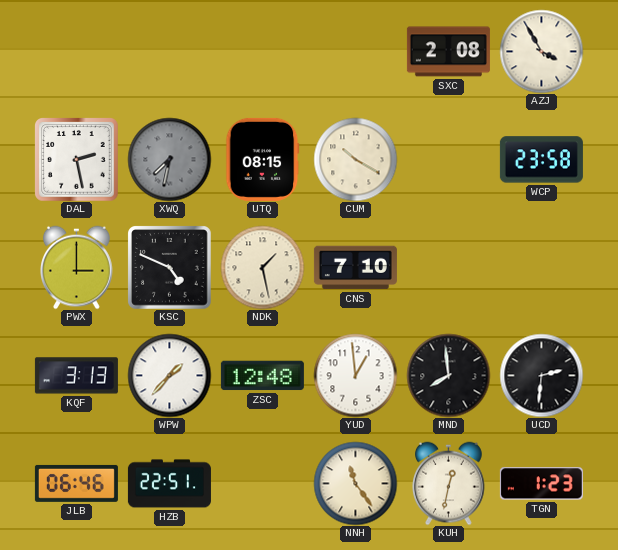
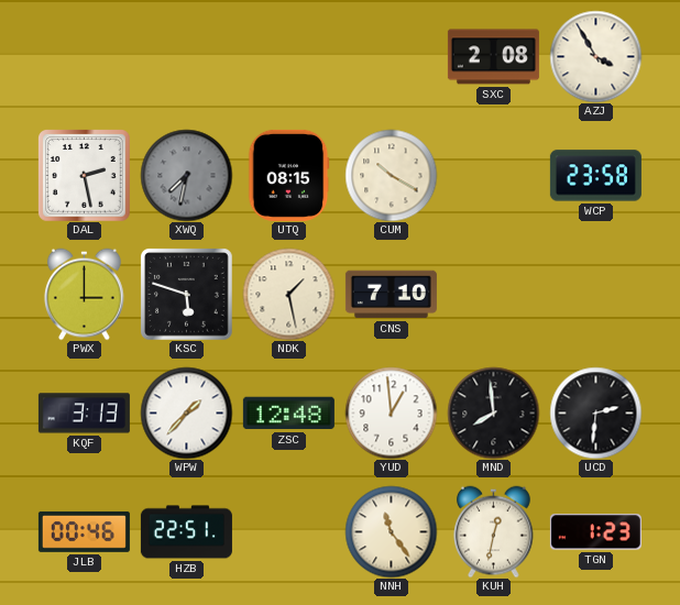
KSC: 4:49 -> 5:48 (186, 294)
JLB: 06:46 -> 00:46 (84, 531)
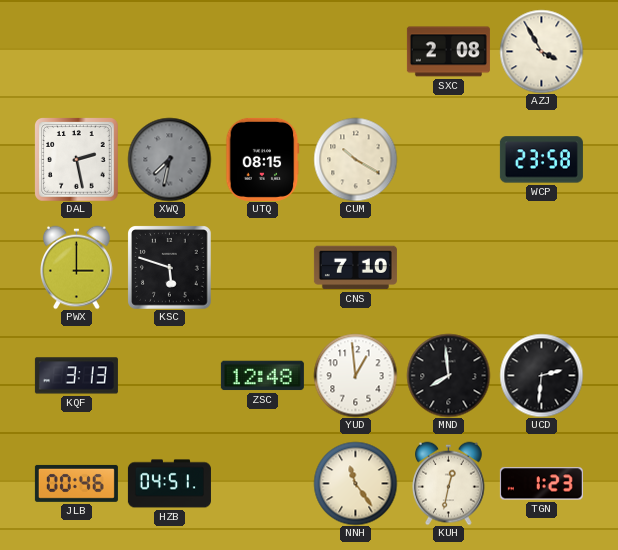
NDK: 1:28 -> none (288, 294)
WPW: 1:37 -> none (186, 413)
HZB: 22:51 -> 04:51 (169, 484)
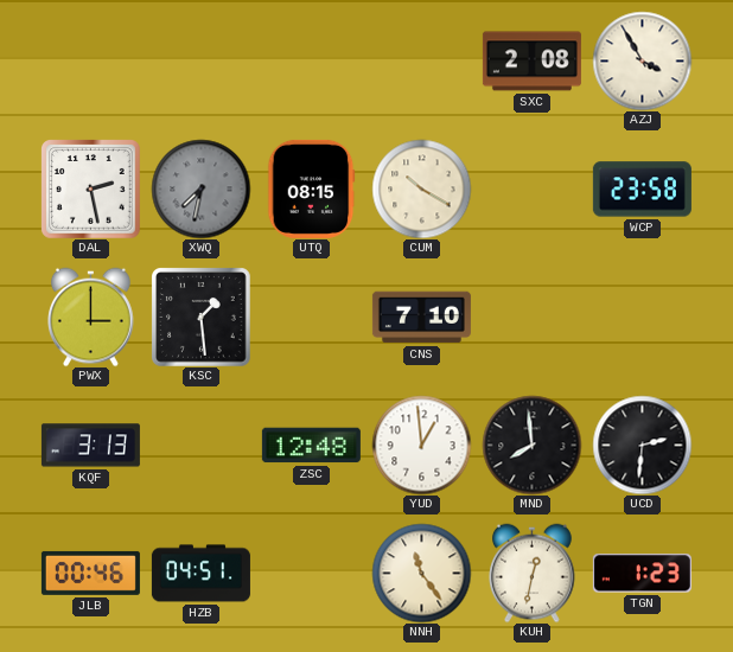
KSC: 5:48 -> 1:29 (200, 317)
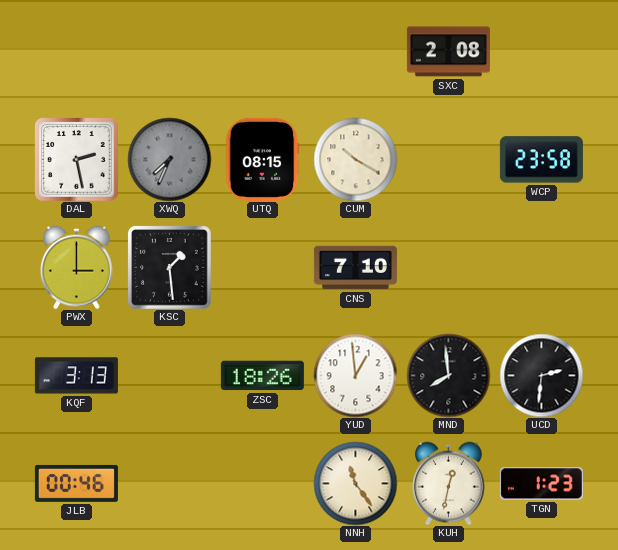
AZJ: 3:55 -> none (642, 60)
XWQ: 7:32 -> 7:34 (169, 159)
ZSC: 12:48 -> 18:26 (262, 376)
HZB: 04:51 -> none (200, 574)
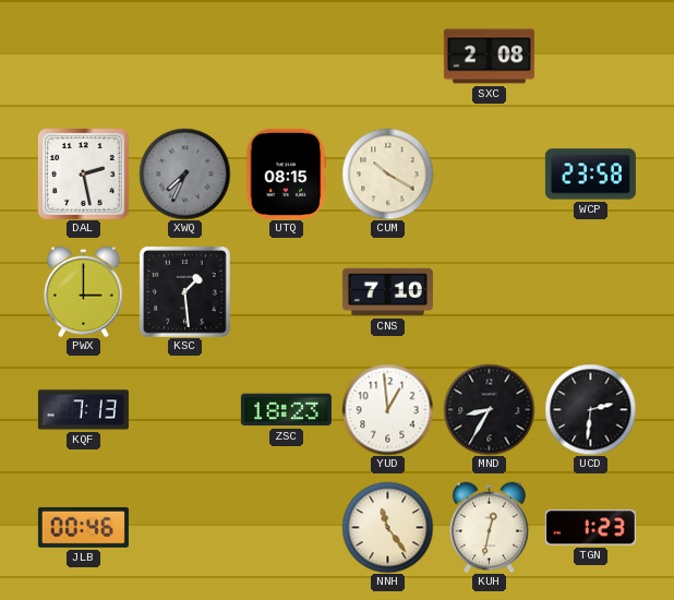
KQF: 3:13 -> 7:13 (83, 410)
ZSC: 18:26 -> 18:23 (286, 410)
MND: 7:59 -> 8:35 (489, 409)
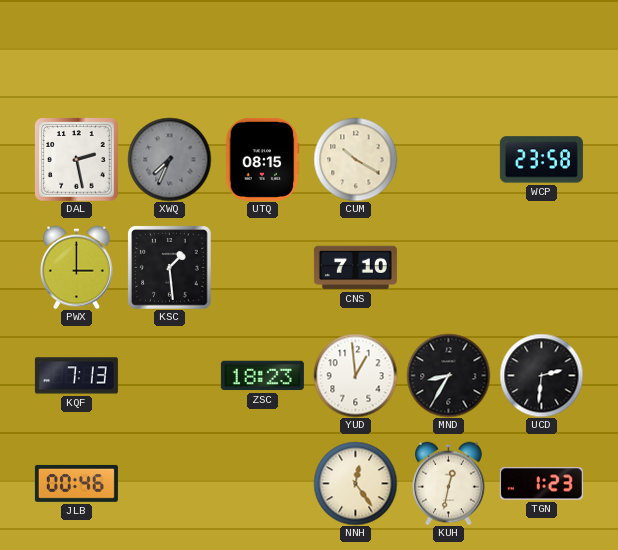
SXC: 2:08 -> none (489, 57)
NNH: 11:24 -> 12:24 (355, 483)
